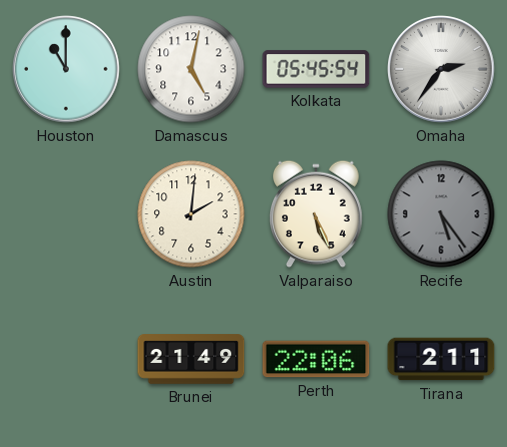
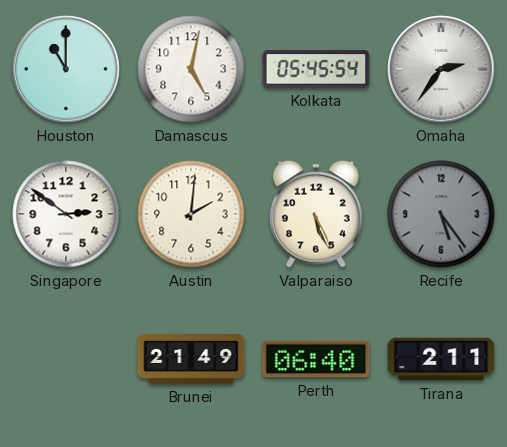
Singapore: none -> 2:51 (66, 214)
Perth: 22:06 -> 06:40 (316, 359)
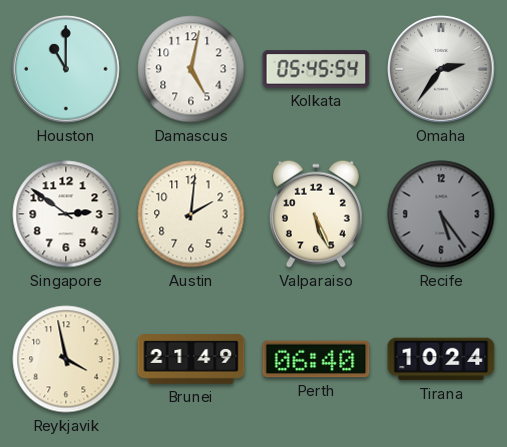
Reykjavik: none -> 3:58 (66, 359)
Tirana: 2:11 -> 10:24 (441, 359)
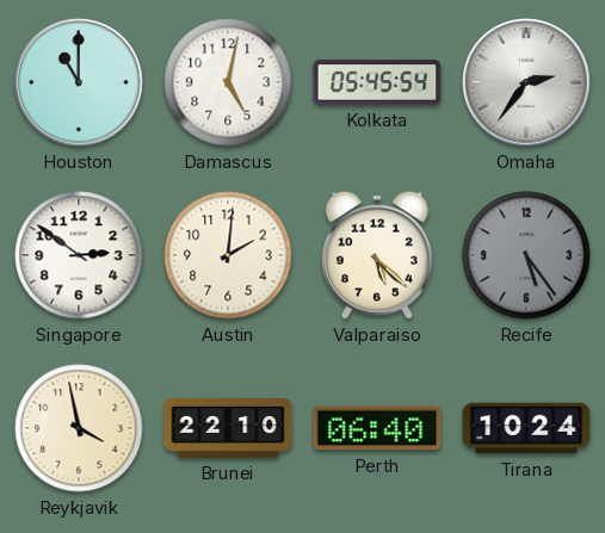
Valparaiso: 5:26 -> 5:22 (377, 255)
Brunei: 21:49 -> 22:10 (228, 428)
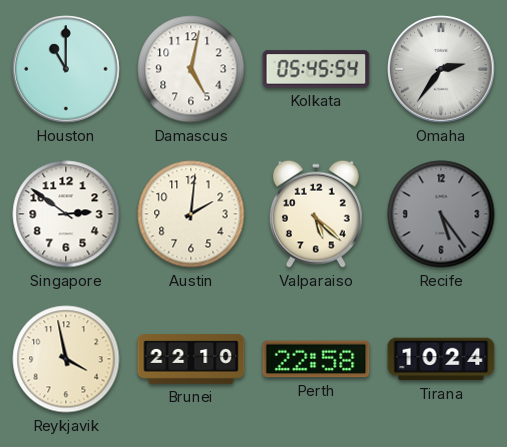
Perth: 06:40 -> 22:58 (316, 359)
